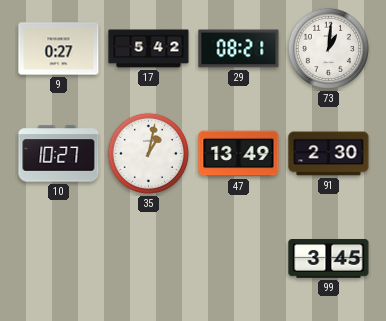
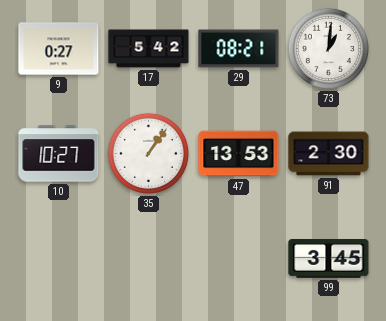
35: 1:02 -> 1:06 (148, 153)
47: 13:49 -> 13:53 (239, 154)
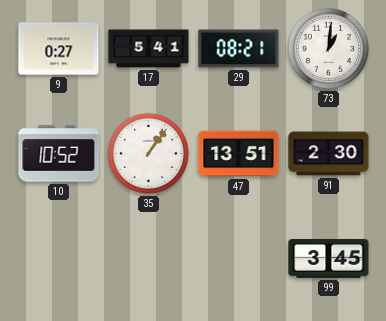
17: 5:42 -> 5:41 (149, 49)
10: 10:27 -> 10:52 (59, 154)
47: 13:53 -> 13:51 (239, 154)
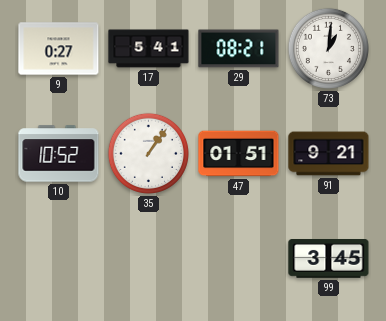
47: 13:51 -> 01:51 (239, 154)
91: 2:30 -> 9:21 (329, 154)
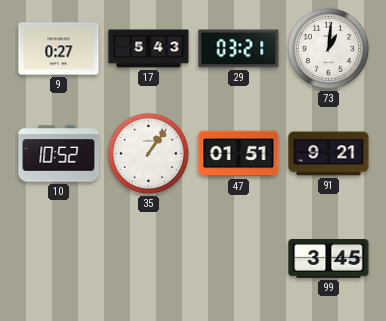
17: 5:41 -> 5:43 (149, 49)
29: 08:21 -> 03:21 (239, 49)
